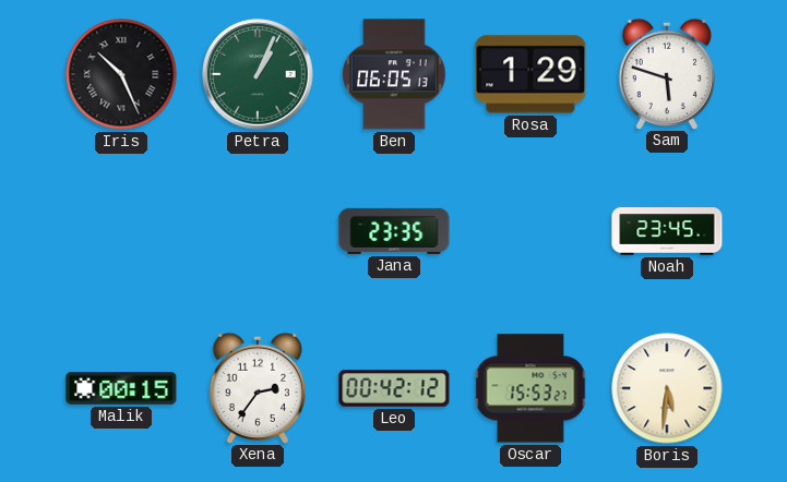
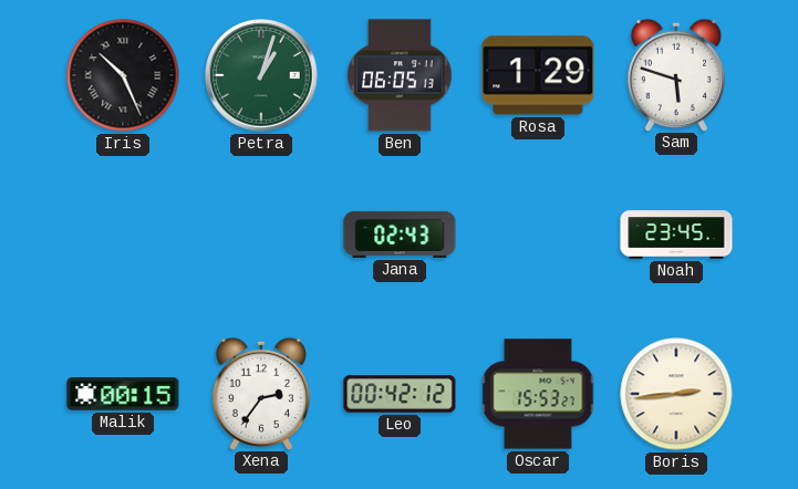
Petra: 1:04 -> 1:03 (261, 75)
Jana: 23:35 -> 02:43 (400, 235)
Boris: 5:31 -> 2:44 (676, 394)
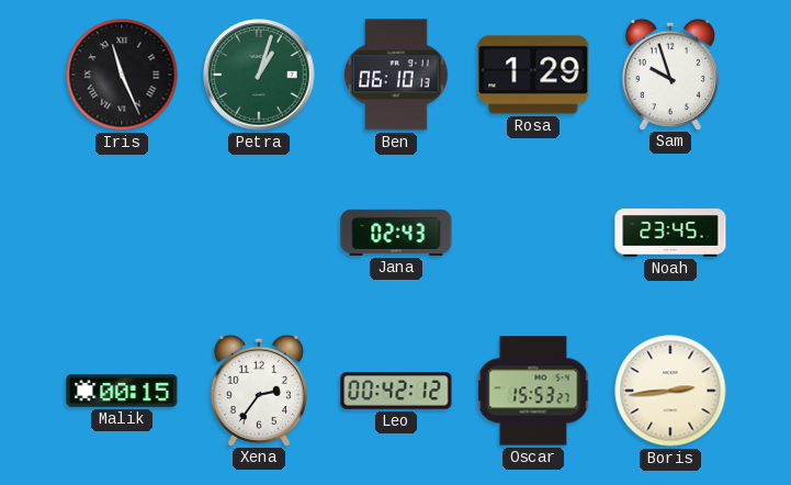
Iris: 10:26 -> 11:26 (122, 75)
Ben: 06:05 -> 06:10 (396, 75)
Sam: 5:48 -> 9:57 (670, 74)
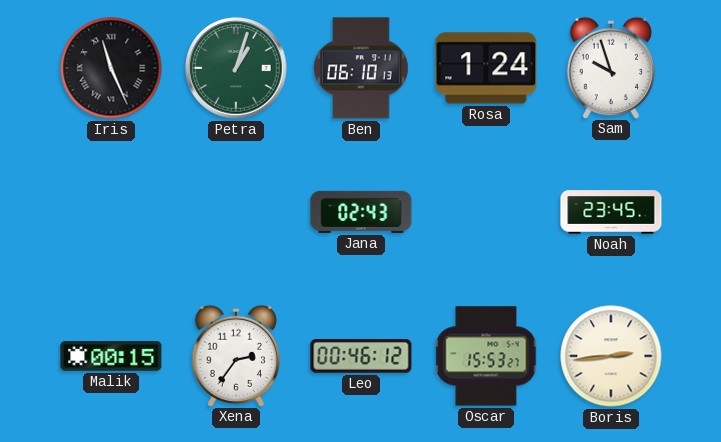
Rosa: 1:29 -> 1:24 (486, 68)
Leo: 00:42 -> 00:46 (361, 356)
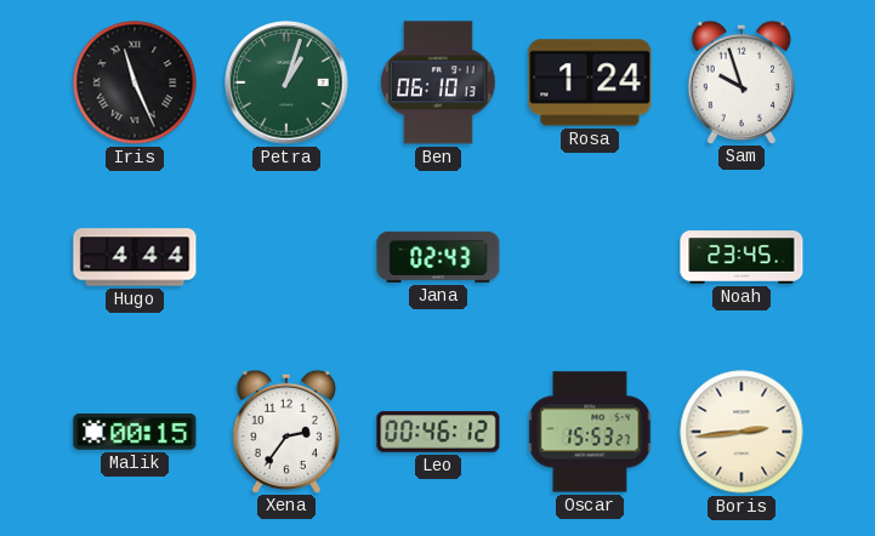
Hugo: none -> 4:44 (135, 257)
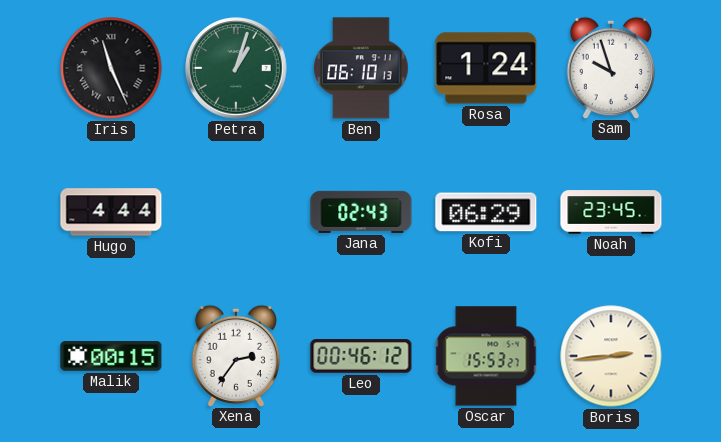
Kofi: none -> 06:29 (486, 212)
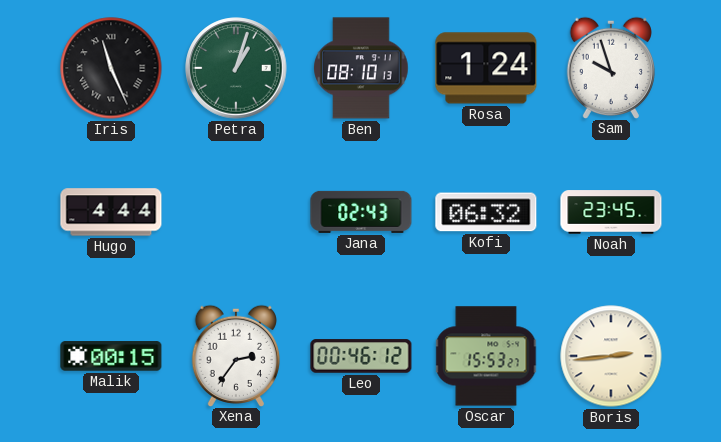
Ben: 06:10 -> 08:10 (361, 68)
Kofi: 06:29 -> 06:32 (486, 212)
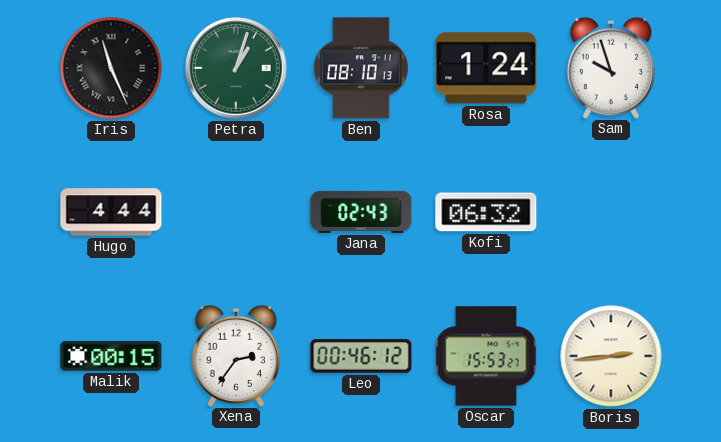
Noah: 23:45 -> none (611, 212)
